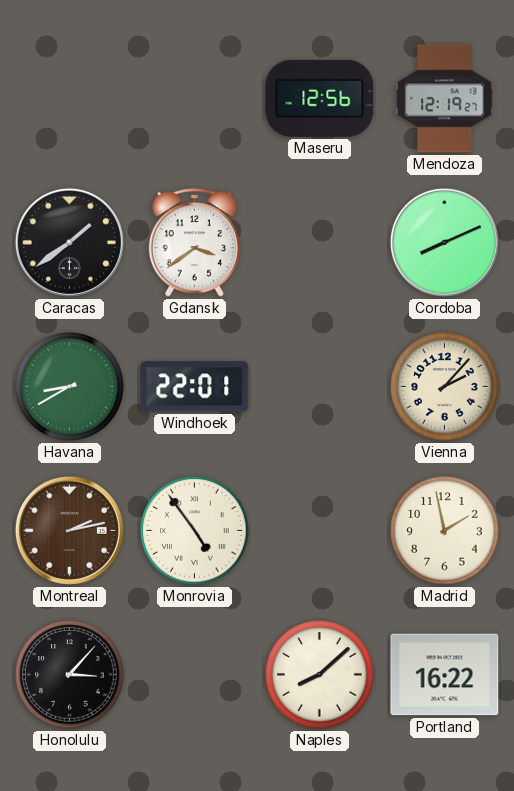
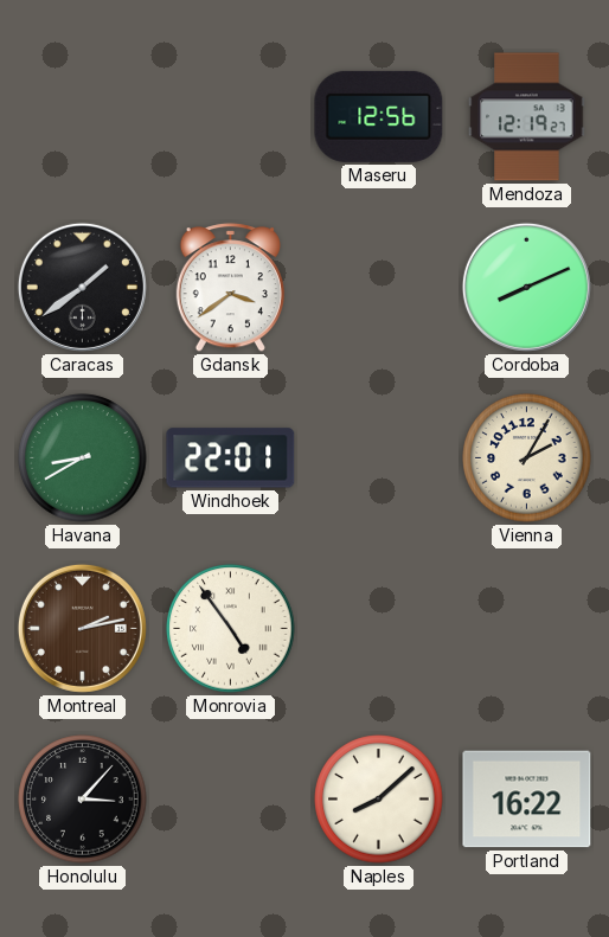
Vienna: 2:07 -> 2:05 (527, 458)
Madrid: 1:58 -> none (445, 531)
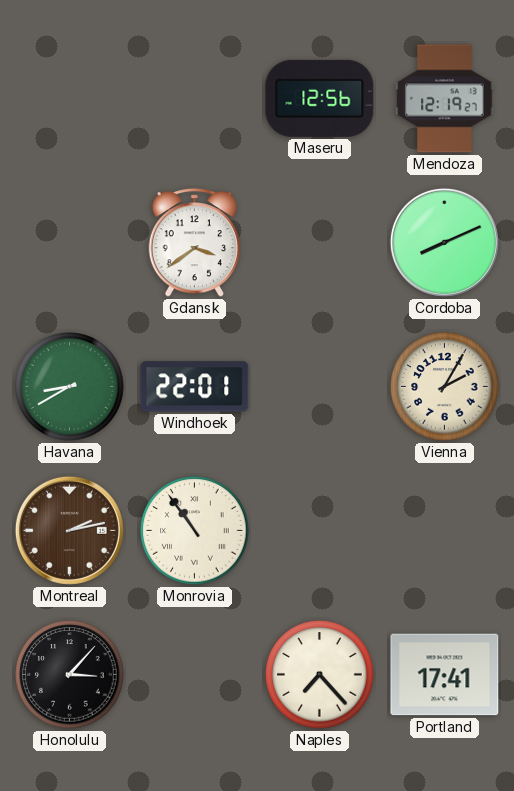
Caracas: 1:39 -> none (82, 287)
Monrovia: 4:54 -> 10:54 (195, 531)
Naples: 8:08 -> 7:23 (320, 675)
Portland: 16:22 -> 17:41 (445, 675)
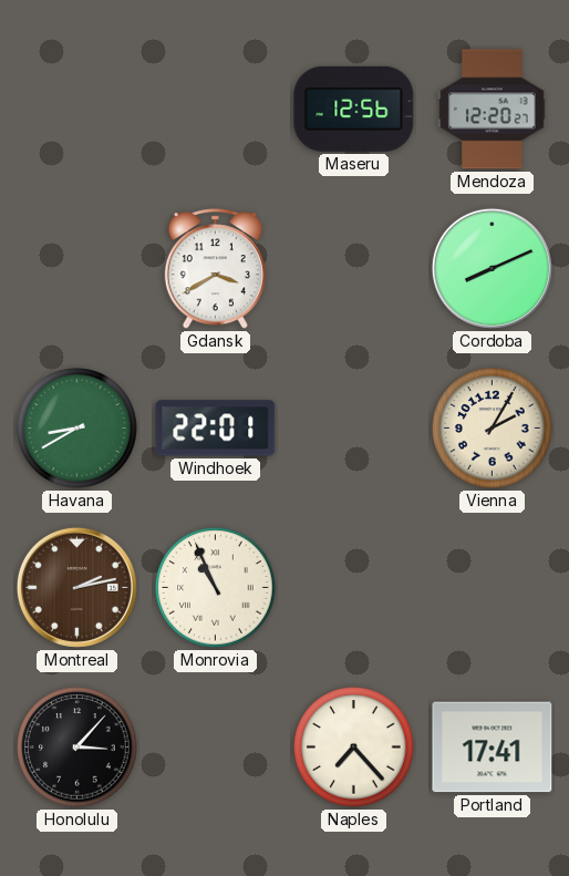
Mendoza: 12:19 -> 12:20 (493, 110)
Gdansk: 3:39 -> 3:40 (215, 269)
Monrovia: 10:54 -> 10:56 (216, 588)
